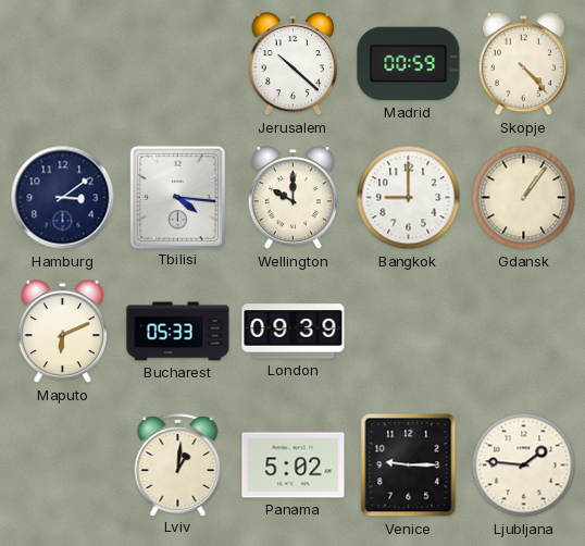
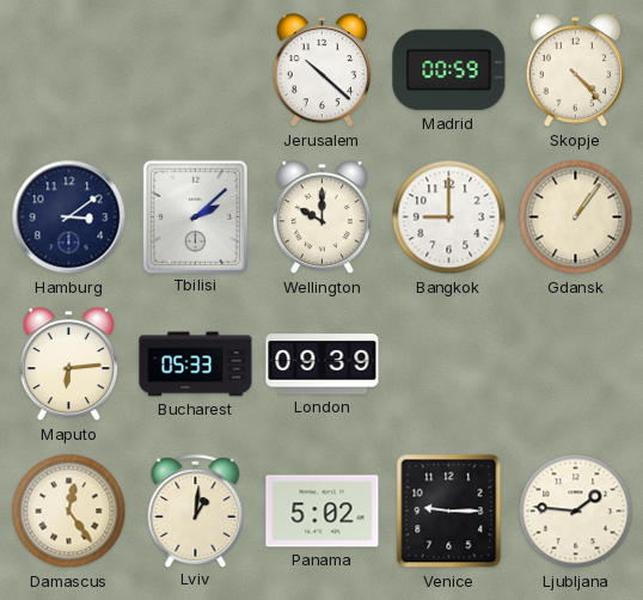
Tbilisi: 4:16 -> 2:08 (195, 216)
Maputo: 6:11 -> 6:14 (68, 365)
Damascus: none -> 12:24 (69, 512)
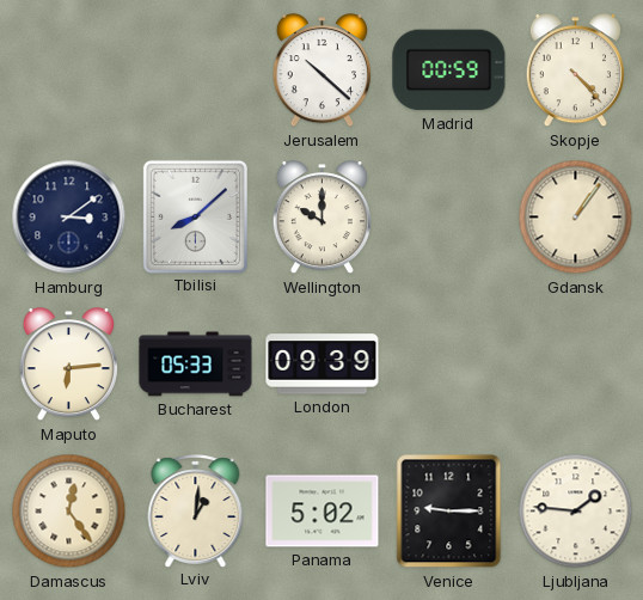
Tbilisi: 2:08 -> 8:08 (195, 216)
Bangkok: 9:00 -> none (449, 218)
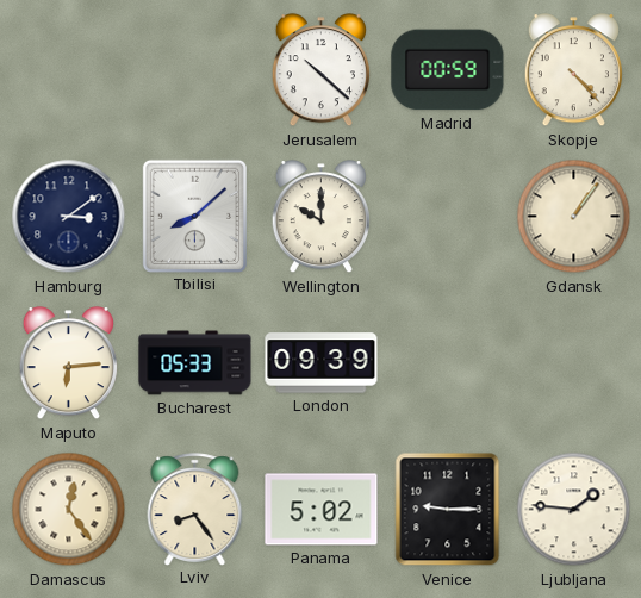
Lviv: 1:01 -> 8:24 (195, 509)
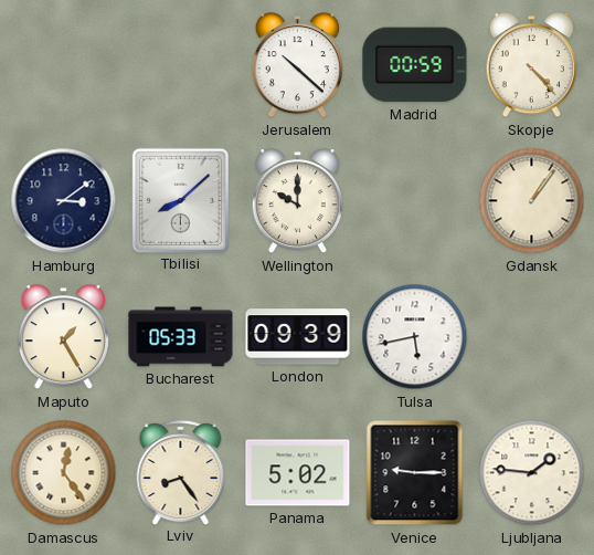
Maputo: 6:14 -> 1:25 (63, 337)
Tulsa: none -> 5:43 (415, 337)
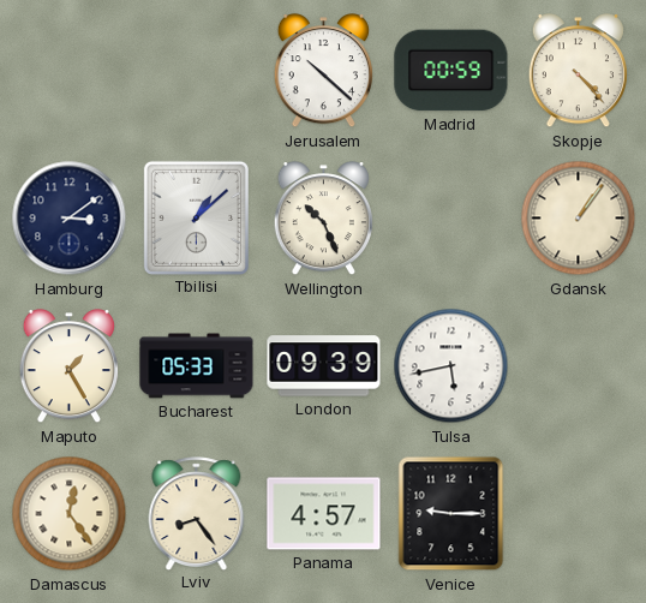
Tbilisi: 8:08 -> 1:08 (196, 217)
Wellington: 10:00 -> 10:26 (323, 219)
Panama: 5:02 -> 4:57 (324, 514)
Ljubljana: 1:46 -> none (532, 473)
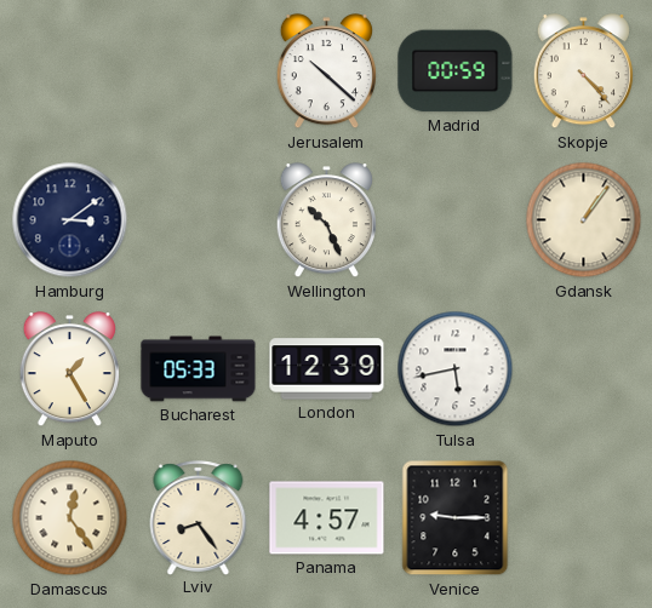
Tbilisi: 1:08 -> none (196, 217)
London: 09:39 -> 12:39 (327, 369)
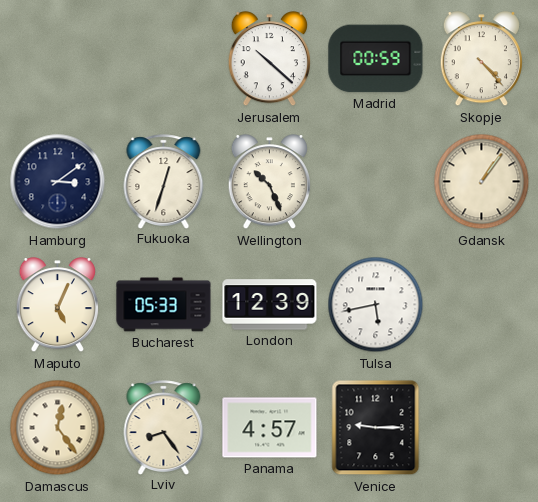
Fukuoka: none -> 12:33 (164, 181)
Maputo: 1:25 -> 5:04 (57, 305)
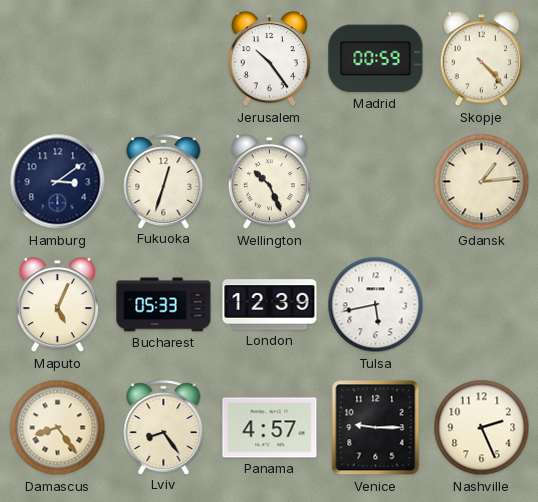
Jerusalem: 10:22 -> 10:24 (269, 59)
Gdansk: 1:06 -> 1:14 (482, 182)
Damascus: 12:24 -> 8:24 (58, 428)
Nashville: none -> 2:26 (482, 428)
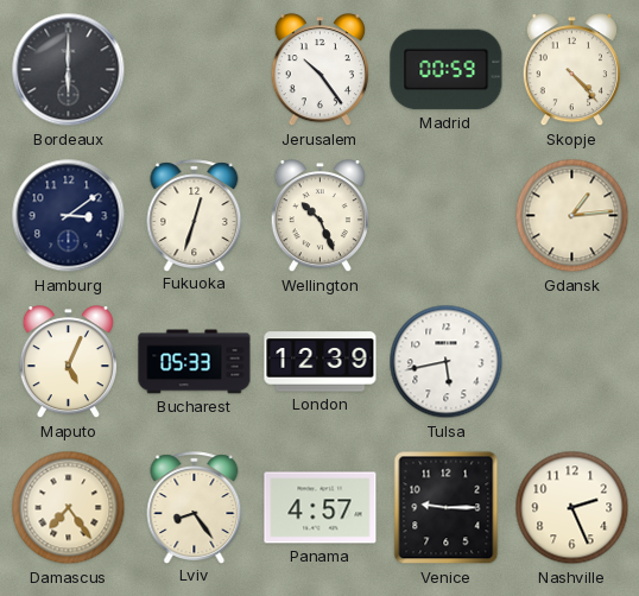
Bordeaux: none -> 6:00 (69, 70)
Damascus: 8:24 -> 7:24 (69, 508)
